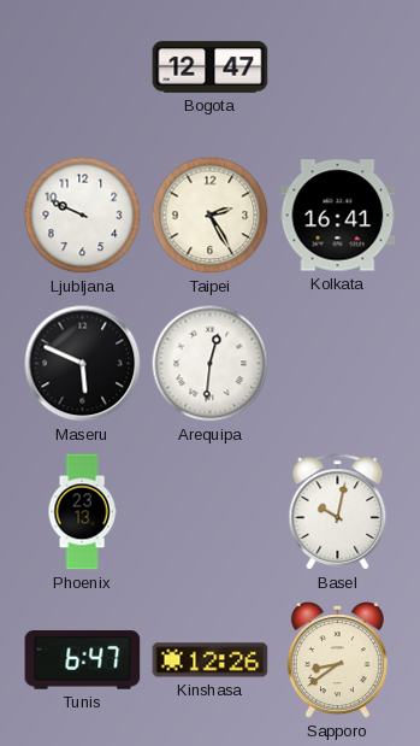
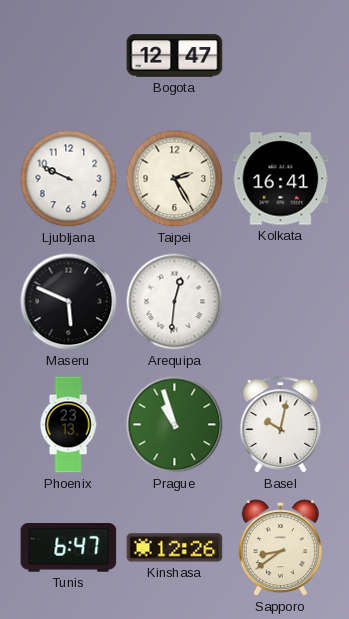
Prague: none -> 10:57 (175, 425)
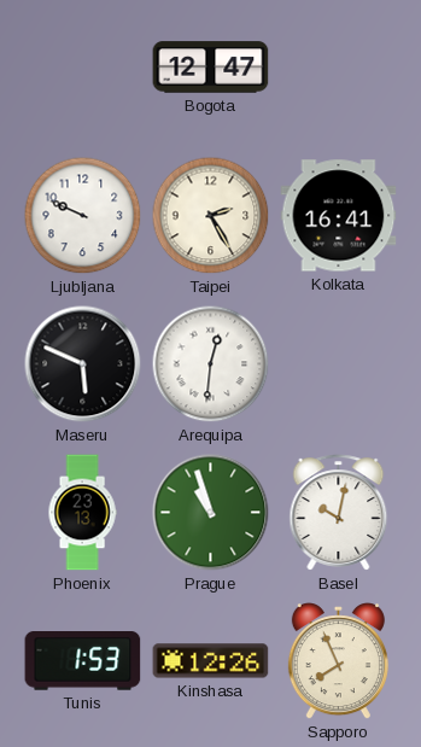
Tunis: 6:47 -> 1:53 (83, 661)
Sapporo: 8:39 -> 7:56 (338, 661)
